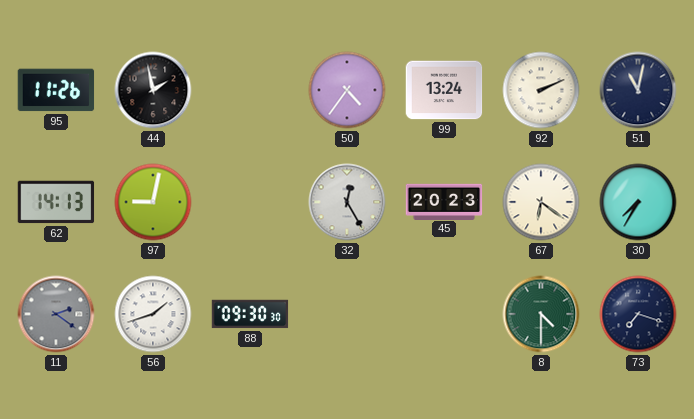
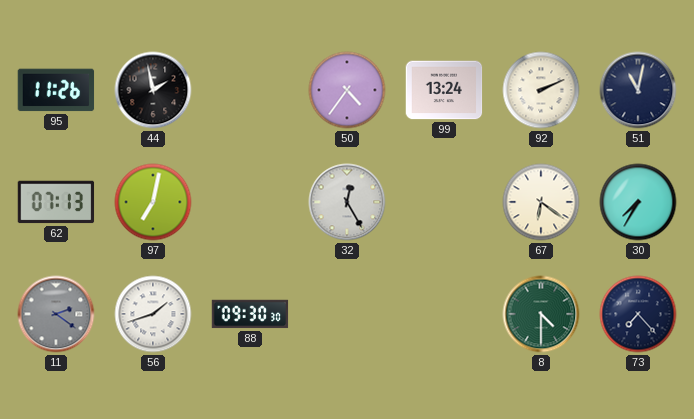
62: 14:13 -> 07:13 (56, 202)
97: 9:02 -> 7:02 (153, 202)
45: 20:23 -> none (444, 201)
73: 7:18 -> 7:23 (638, 314)
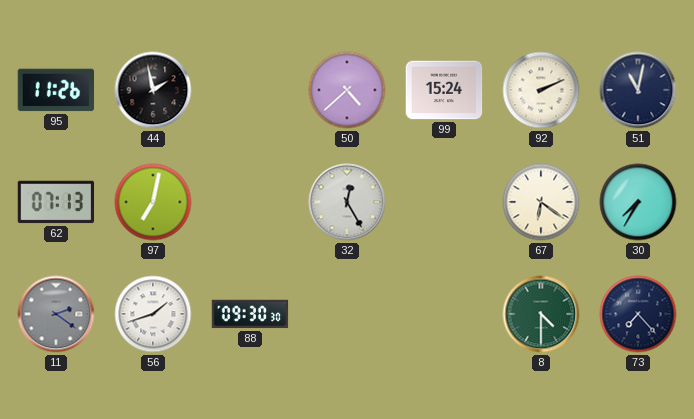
50: 4:36 -> 4:38 (347, 90)
99: 13:24 -> 15:24 (444, 90)
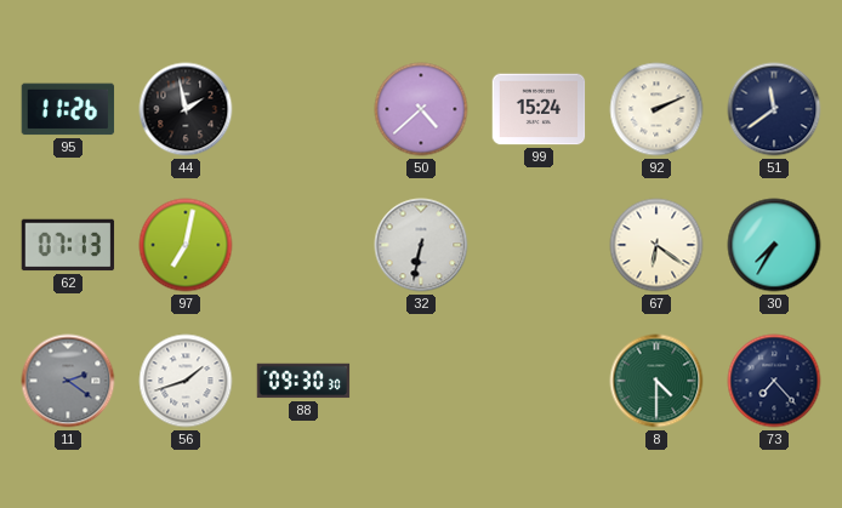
51: 11:02 -> 11:39 (774, 109)
32: 12:25 -> 6:32 (421, 245)
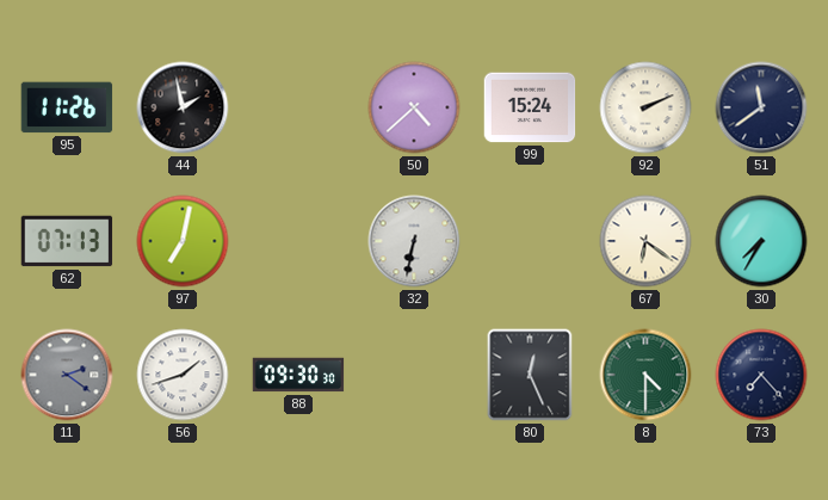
80: none -> 12:26 (530, 375)
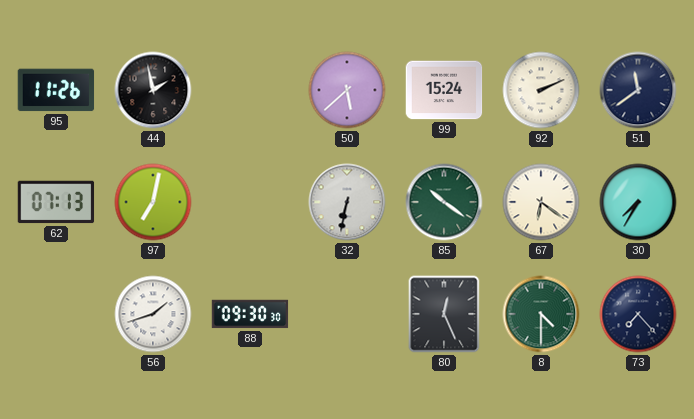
50: 4:38 -> 5:38 (347, 90)
85: none -> 10:21 (444, 202)
11: 2:21 -> none (67, 375)
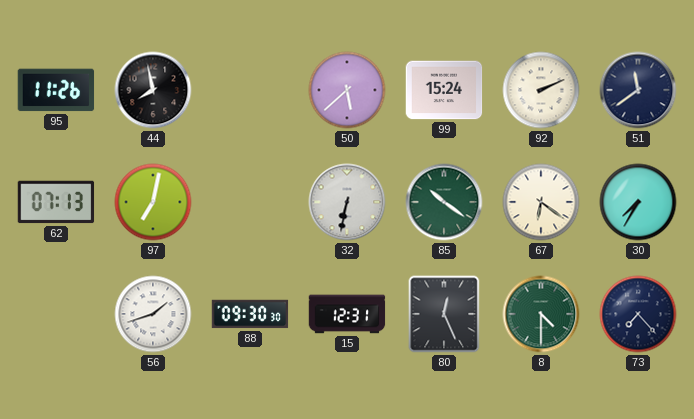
44: 1:58 -> 7:58 (153, 90)
15: none -> 12:31 (347, 314)
